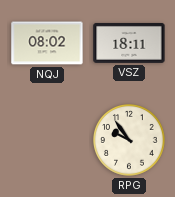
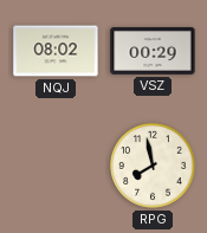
VSZ: 18:11 -> 00:29 (153, 51)
RPG: 9:54 -> 7:58 (154, 167)
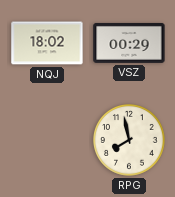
NQJ: 08:02 -> 18:02 (47, 43)
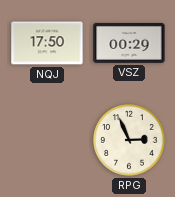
NQJ: 18:02 -> 17:50 (47, 43)
RPG: 7:58 -> 2:56 (130, 141)
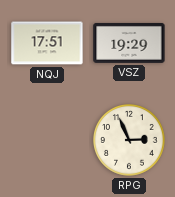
NQJ: 17:50 -> 17:51 (47, 43)
VSZ: 00:29 -> 19:29 (129, 43)
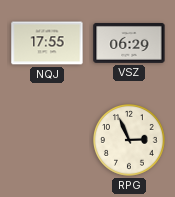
NQJ: 17:51 -> 17:55 (47, 43)
VSZ: 19:29 -> 06:29 (129, 43)
